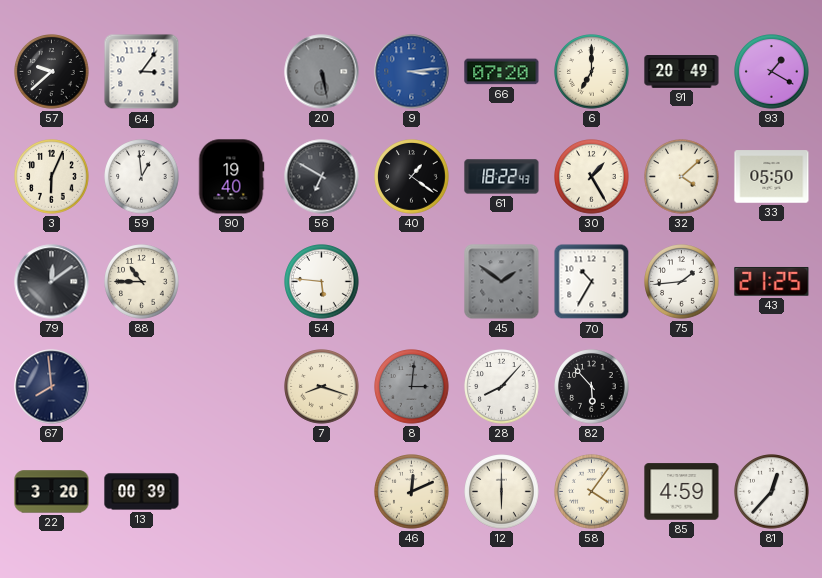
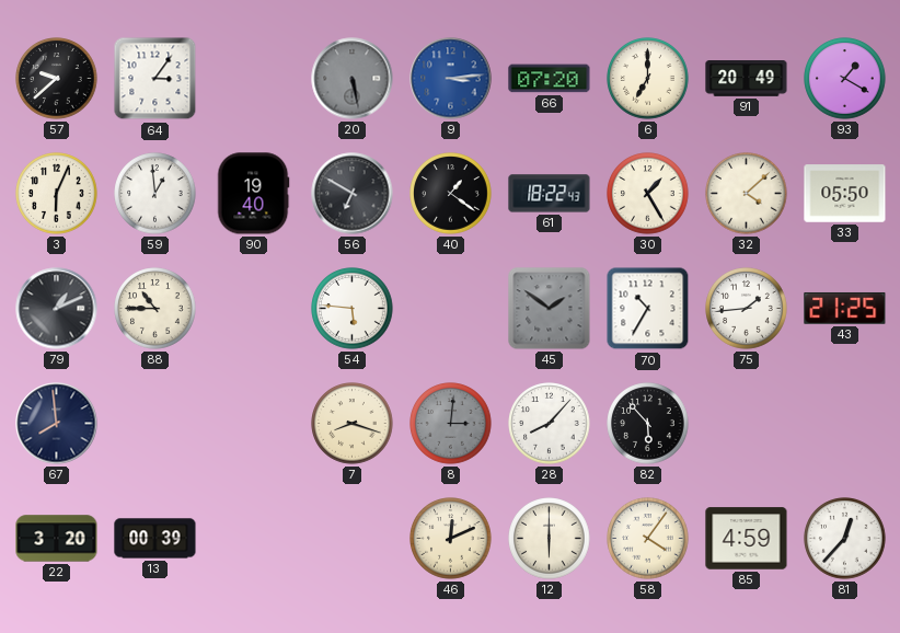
79: 12:09 -> 1:11 (57, 309)
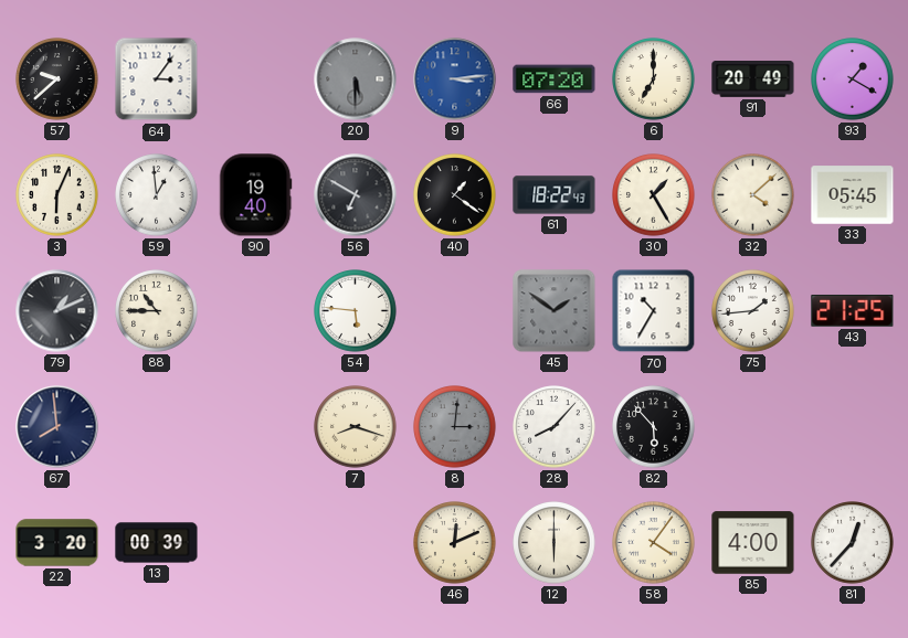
20: 5:28 -> 5:30 (356, 79)
33: 05:50 -> 05:45 (853, 195)
85: 4:59 -> 4:00 (753, 543)
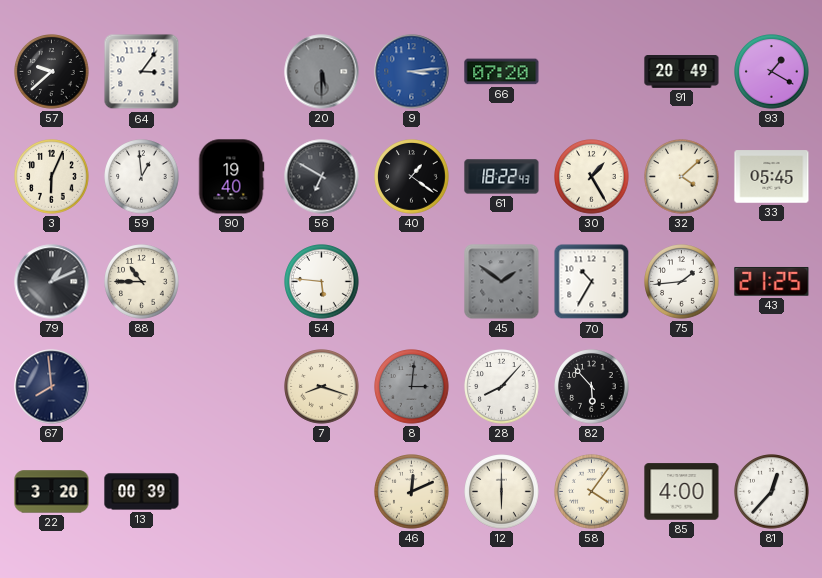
6: 7:00 -> none (654, 79)
